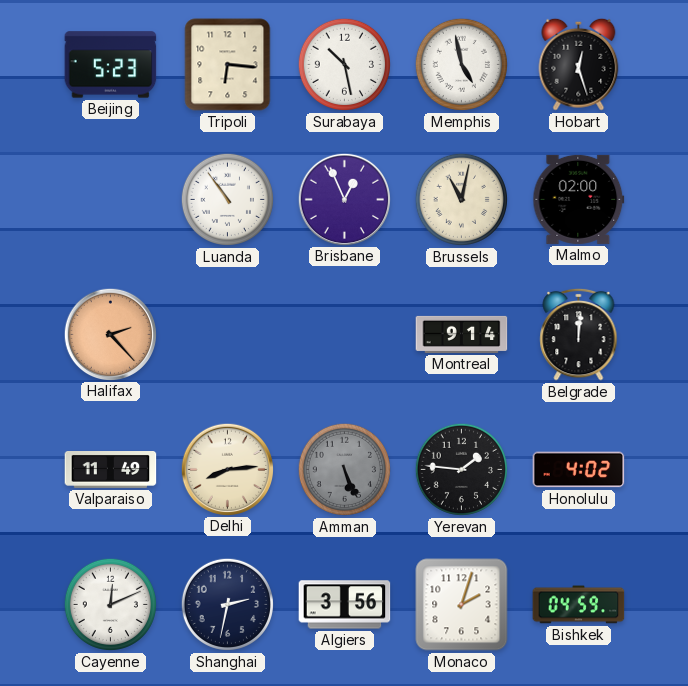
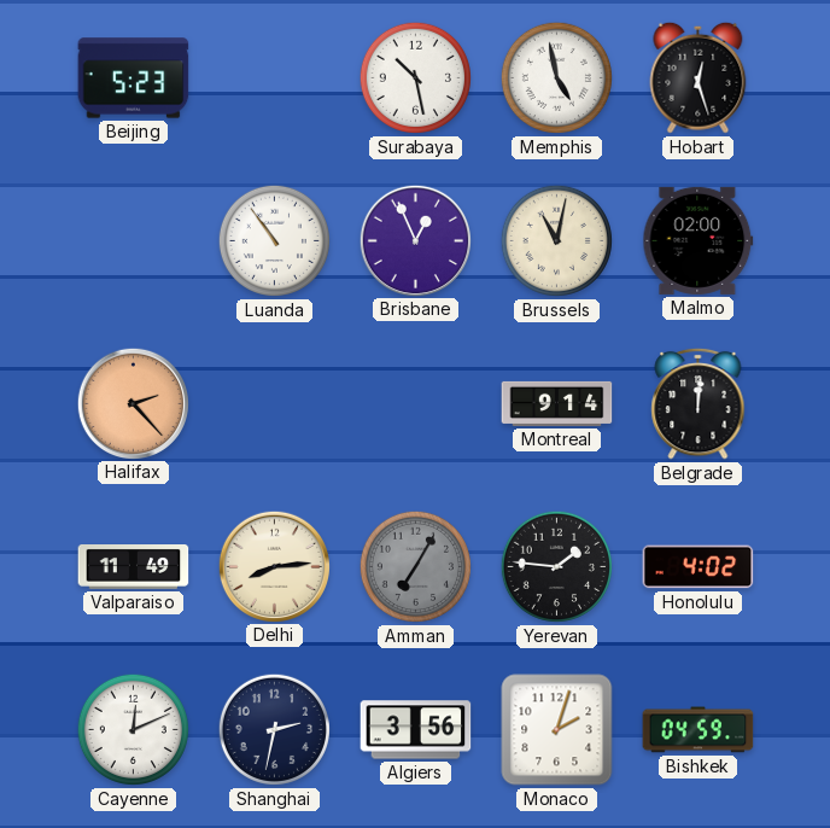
Tripoli: 6:16 -> none (228, 65)
Amman: 5:26 -> 7:05 (415, 566)
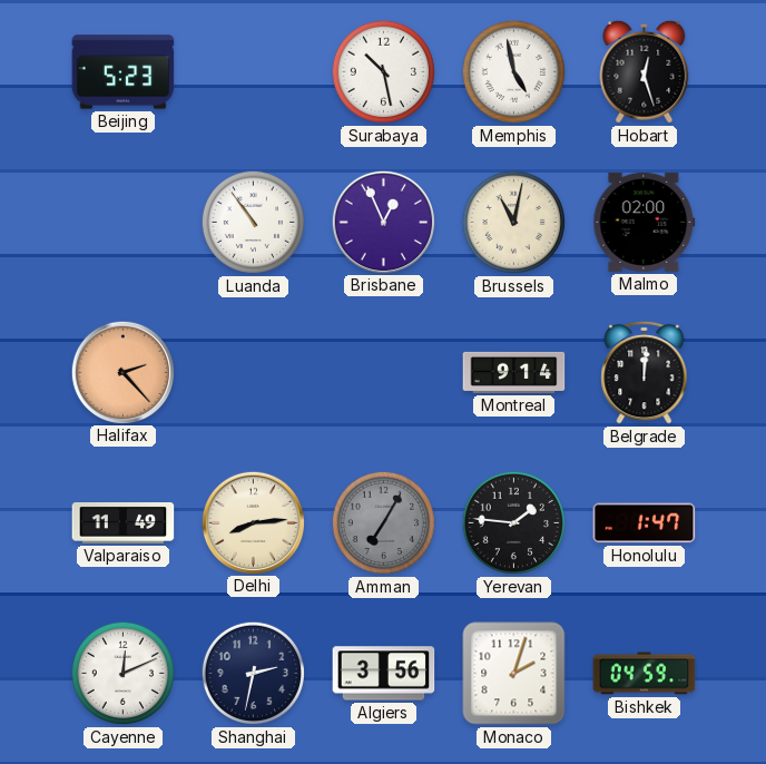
Honolulu: 4:02 -> 1:47 (645, 523)
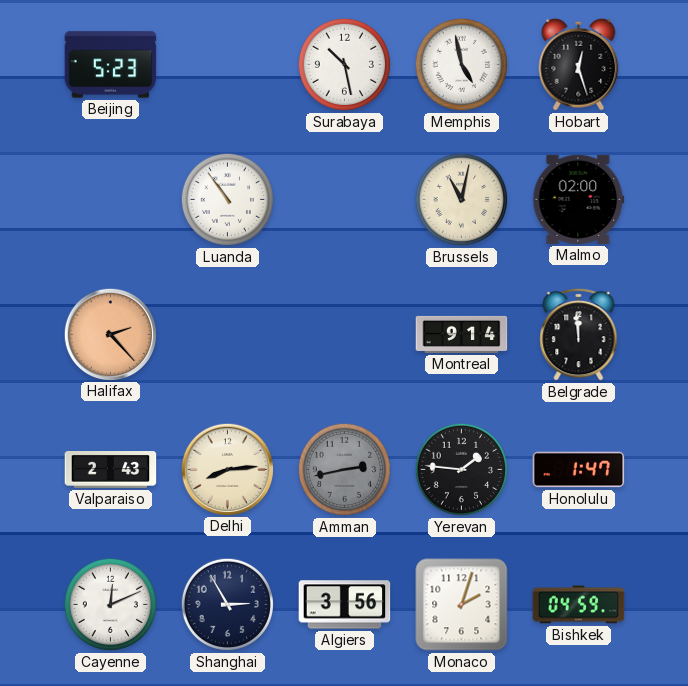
Brisbane: 12:56 -> none (383, 222)
Belgrade: 12:01 -> 11:59 (579, 334)
Valparaiso: 11:49 -> 2:43 (111, 470)
Amman: 7:05 -> 2:43 (344, 469)
Shanghai: 2:32 -> 2:55 (227, 604)
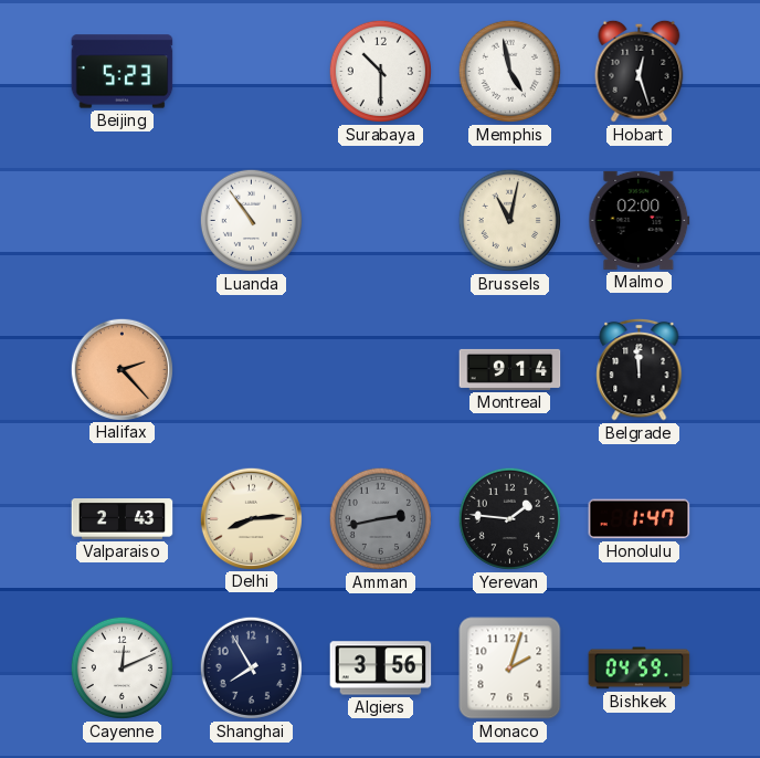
Surabaya: 10:28 -> 10:30 (380, 71)
Shanghai: 2:55 -> 7:55 (251, 667)
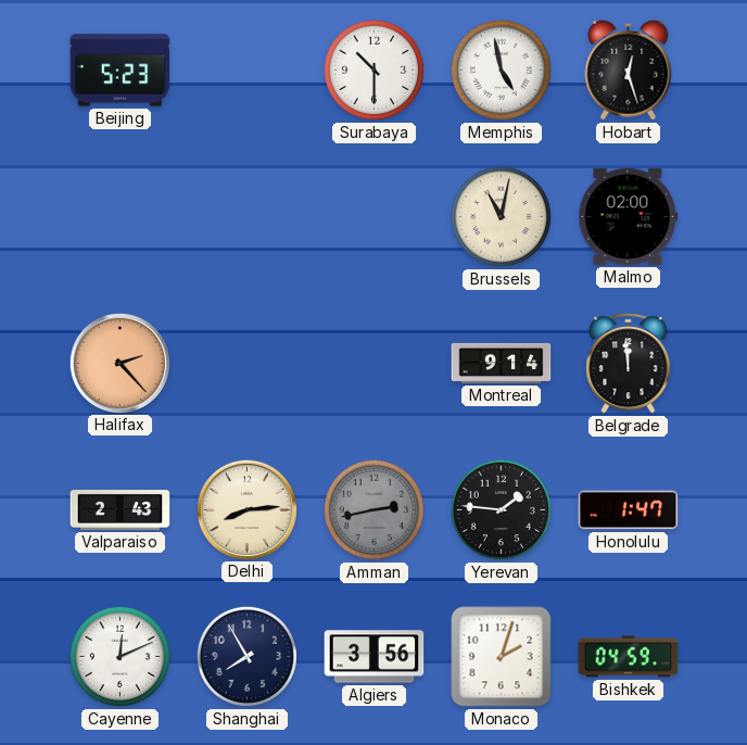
Luanda: 10:54 -> none (251, 220)
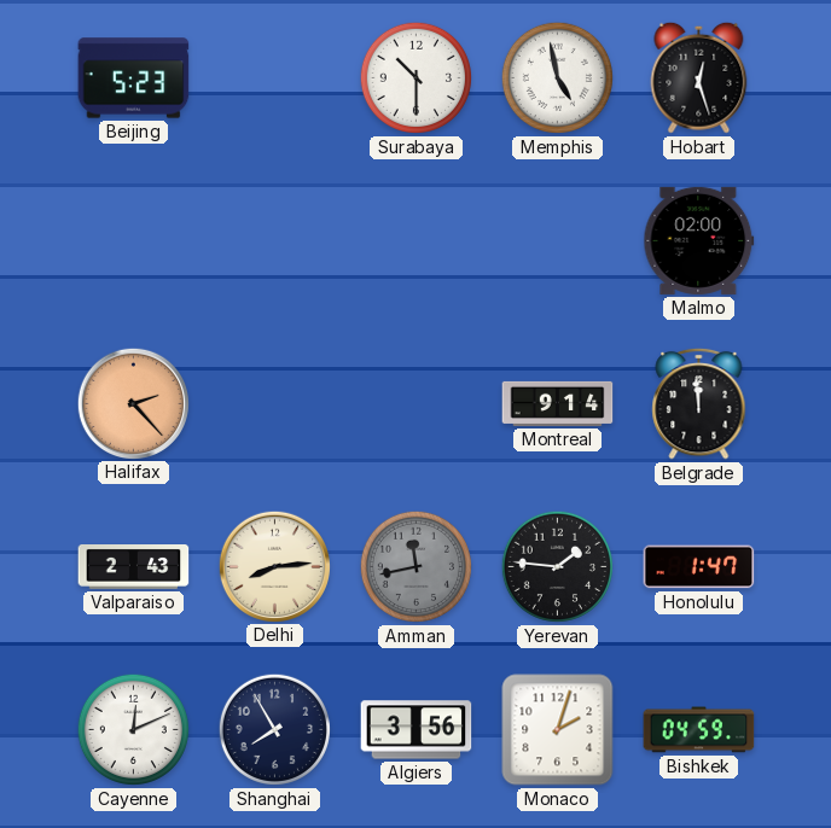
Brussels: 11:02 -> none (501, 216)
Amman: 2:43 -> 11:43 (415, 566)
